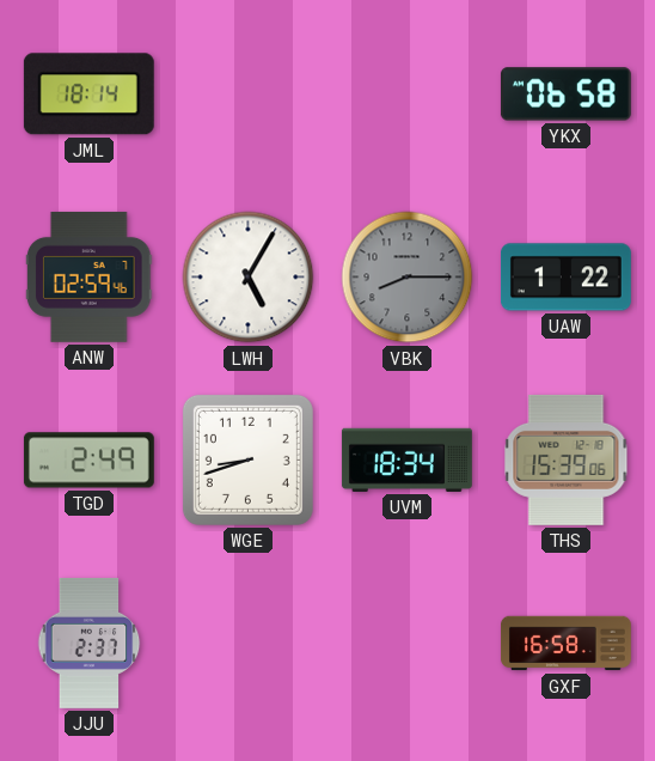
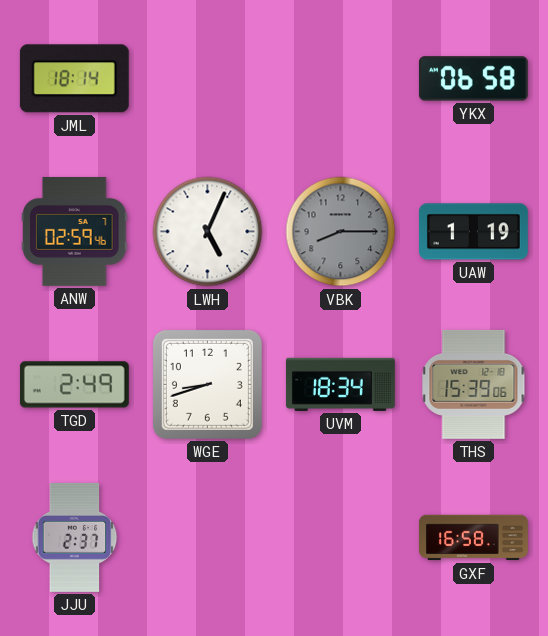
LWH: 5:05 -> 5:04 (208, 232)
UAW: 1:22 -> 1:19 (473, 232)
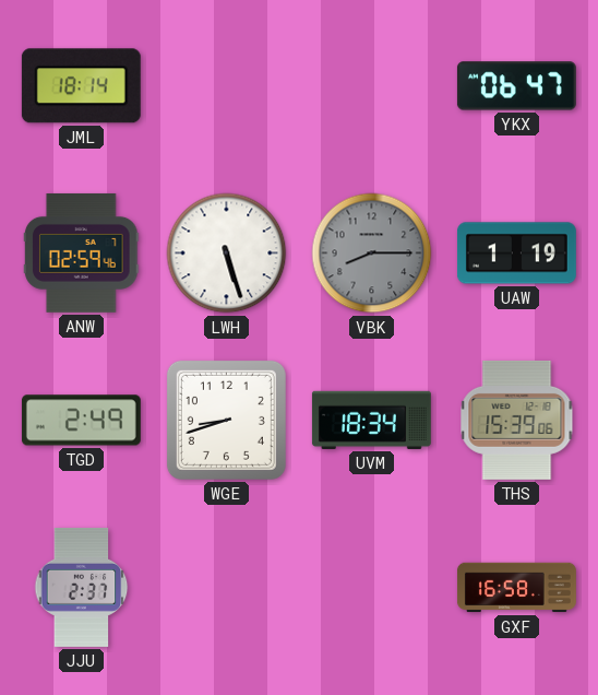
YKX: 06:58 -> 06:47 (516, 86)
LWH: 5:04 -> 5:27 (227, 254)
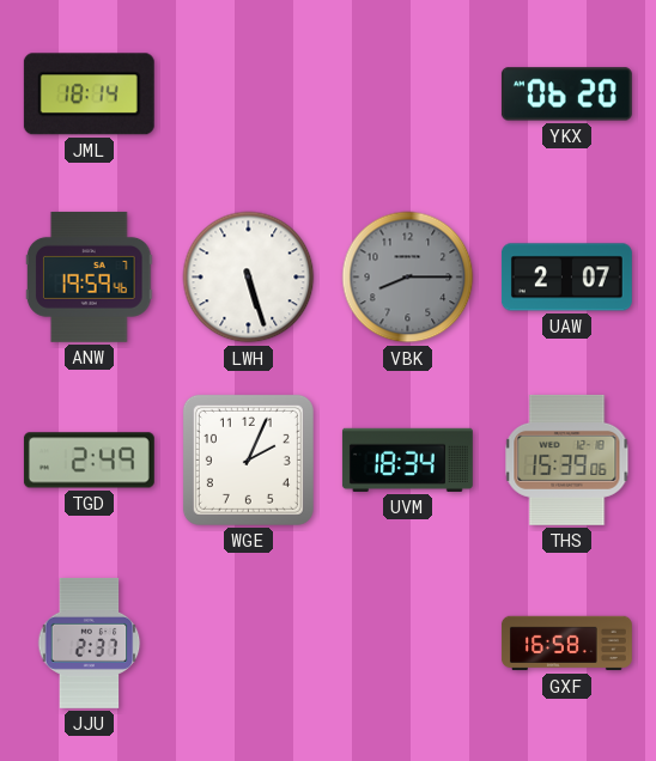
YKX: 06:47 -> 06:20 (566, 95)
ANW: 02:59 -> 19:59 (90, 276)
UAW: 1:19 -> 2:07 (566, 278)
WGE: 8:42 -> 2:04 (248, 459)
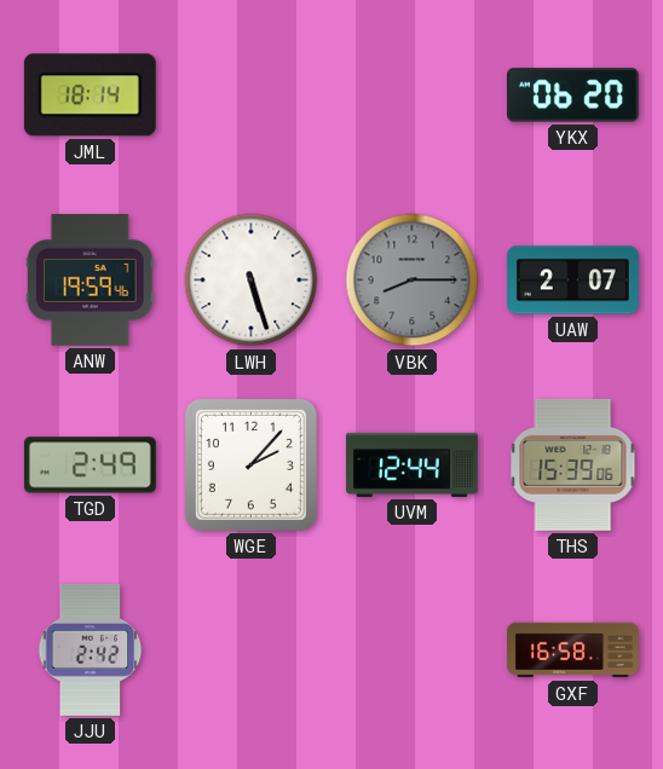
WGE: 2:04 -> 2:07 (250, 464)
UVM: 18:34 -> 12:44 (411, 464)
JJU: 2:37 -> 2:42 (91, 649)
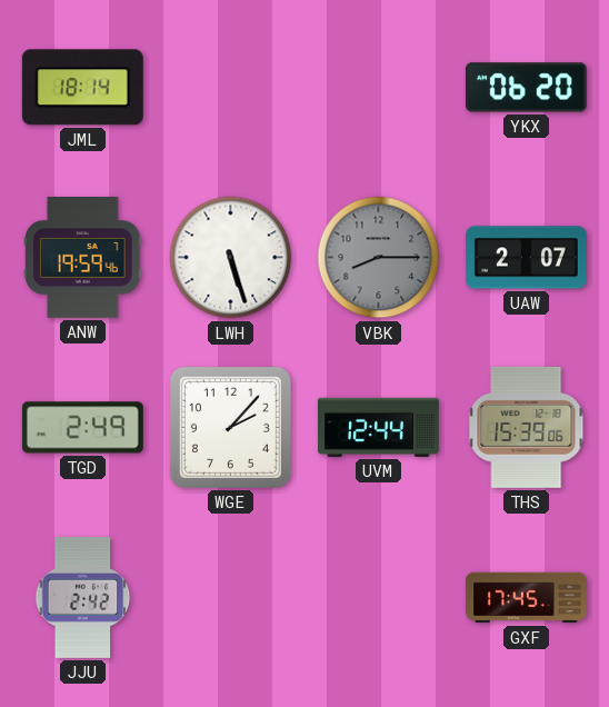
GXF: 16:58 -> 17:45 (526, 598)
